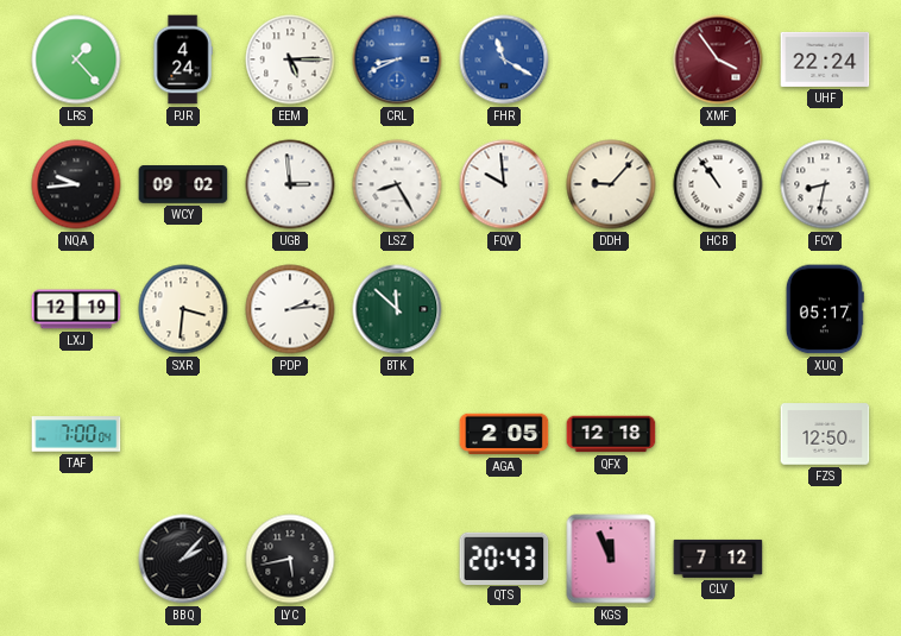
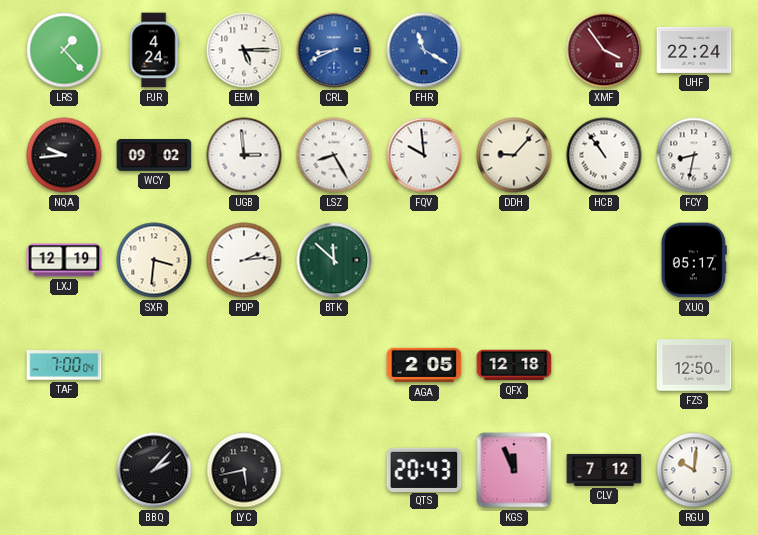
RGU: none -> 10:01 (694, 470)
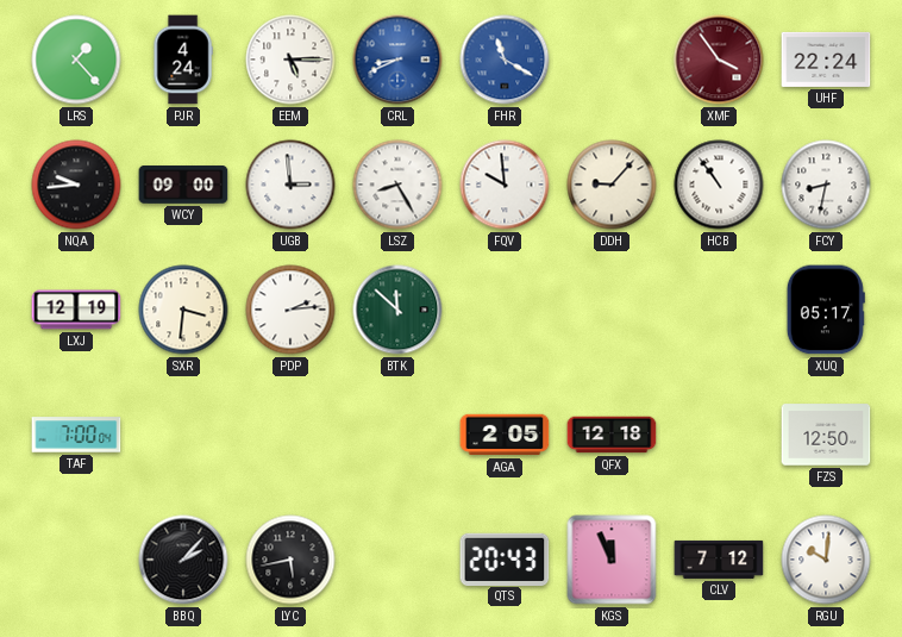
WCY: 09:02 -> 09:00 (183, 186)
